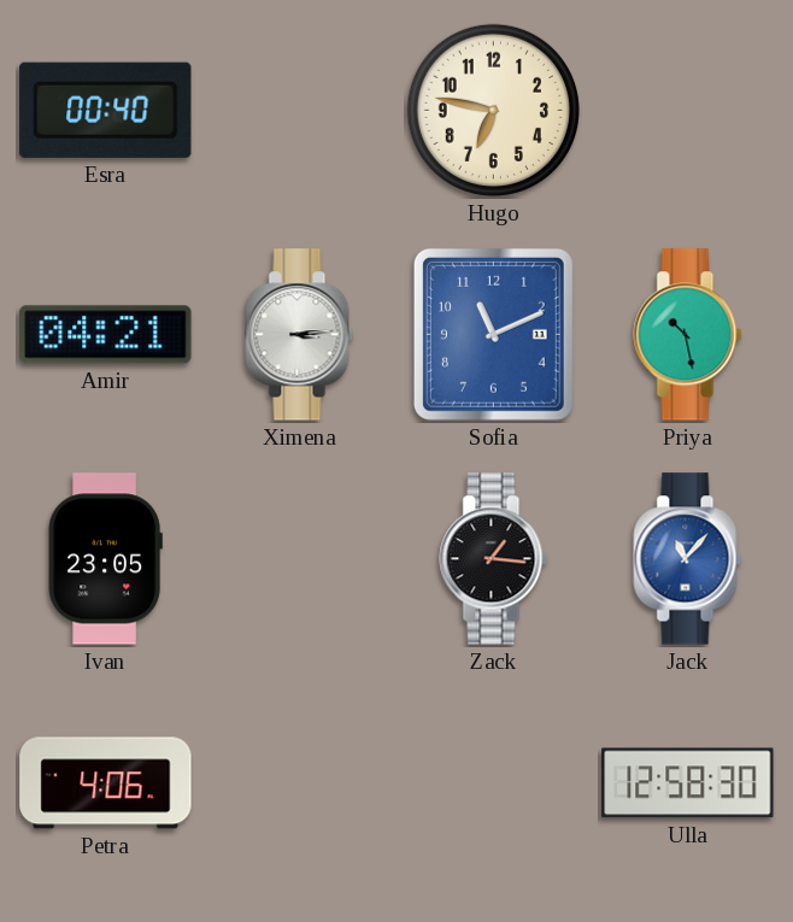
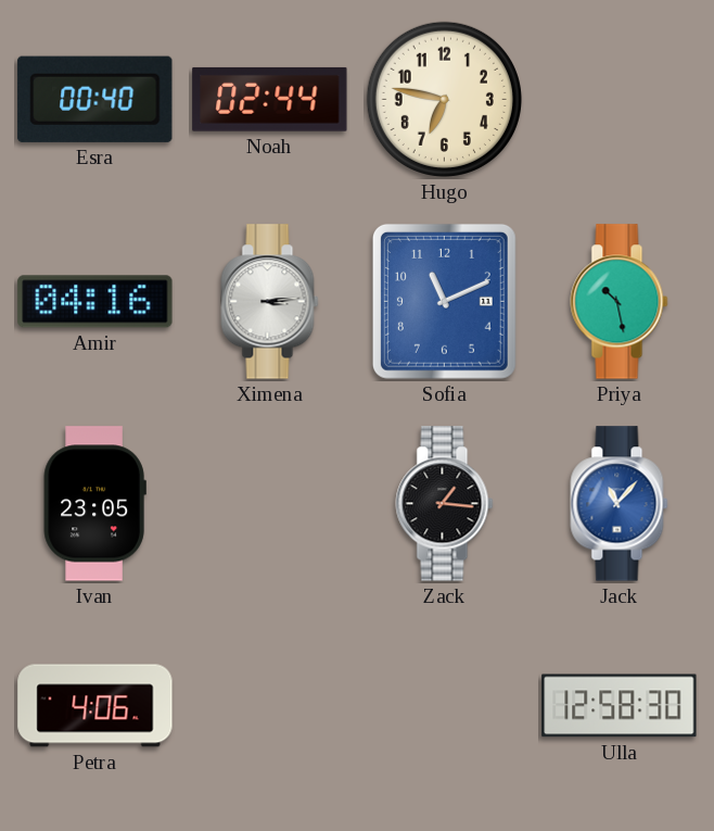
Noah: none -> 02:44 (270, 99)
Amir: 04:21 -> 04:16 (95, 302)
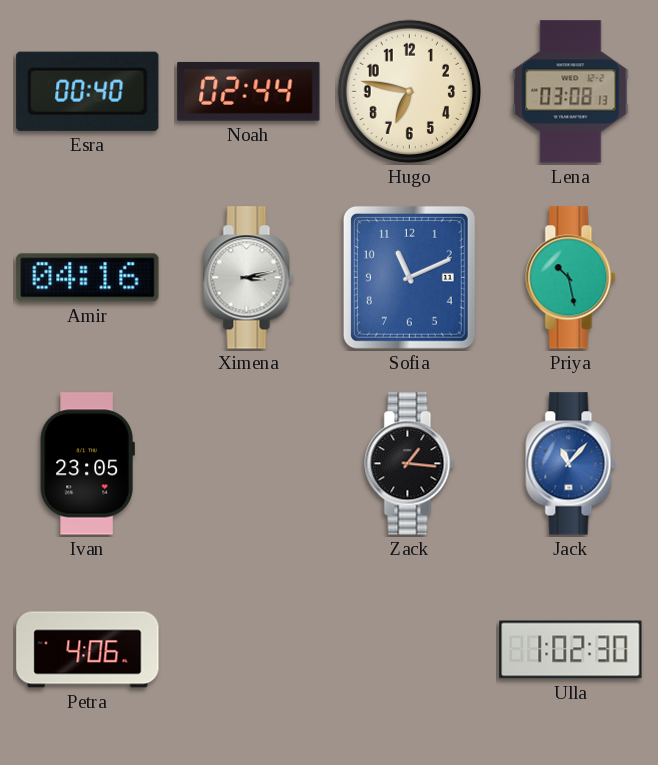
Lena: none -> 03:08 (571, 92)
Ximena: 3:14 -> 3:13 (249, 278)
Ulla: 12:58 -> 1:02 (571, 650)
